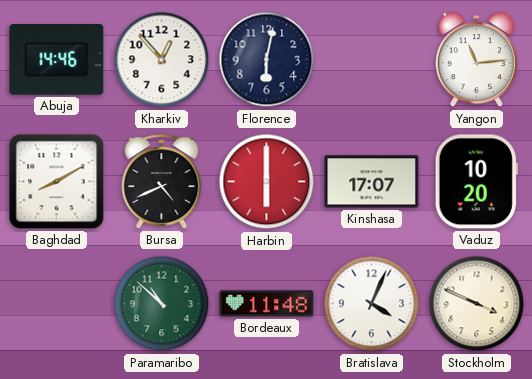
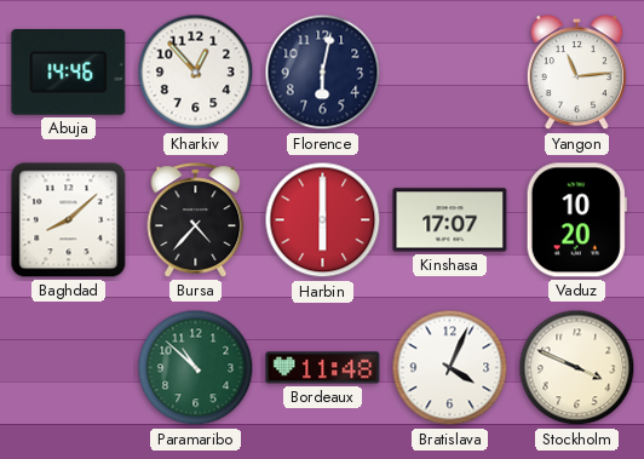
Baghdad: 8:10 -> 8:08 (69, 220)
Bursa: 4:41 -> 4:37 (196, 220)
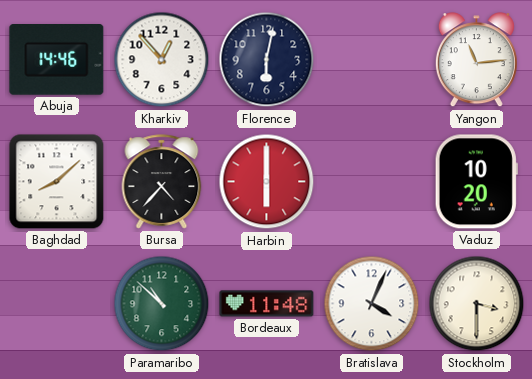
Kinshasa: 17:07 -> none (450, 220)
Stockholm: 3:49 -> 3:30 (477, 304)
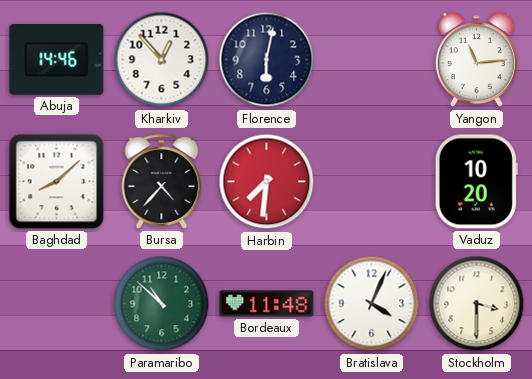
Harbin: 6:00 -> 7:31 (267, 182)
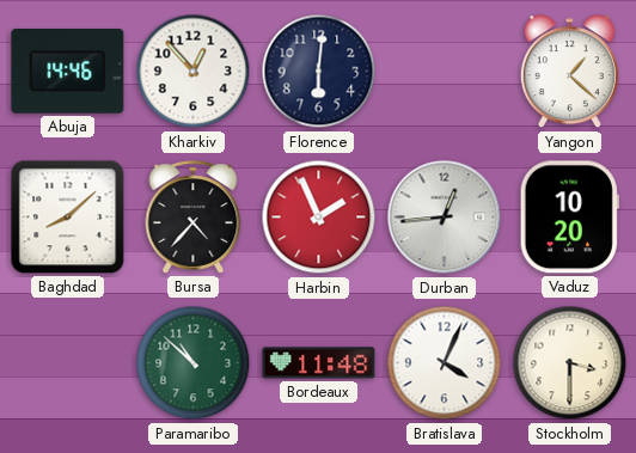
Florence: 6:02 -> 6:01 (319, 72)
Yangon: 11:14 -> 1:22 (569, 72)
Harbin: 7:31 -> 1:56 (319, 218)
Durban: none -> 12:44 (445, 218)
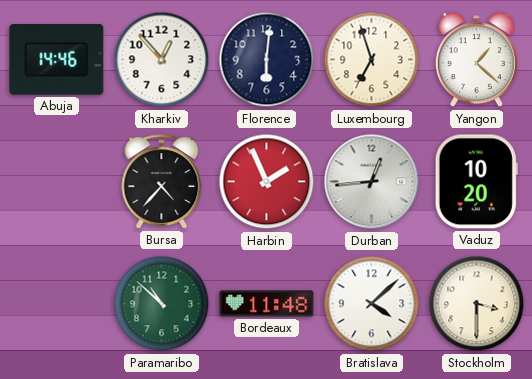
Luxembourg: none -> 6:57 (372, 60)
Baghdad: 8:08 -> none (68, 218)
Bratislava: 4:04 -> 4:08 (372, 304)
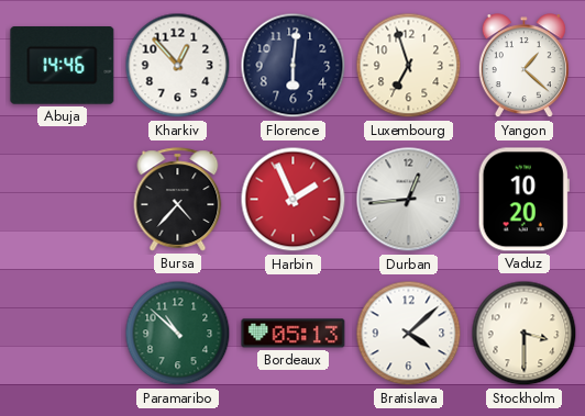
Bordeaux: 11:48 -> 05:13 (294, 334)
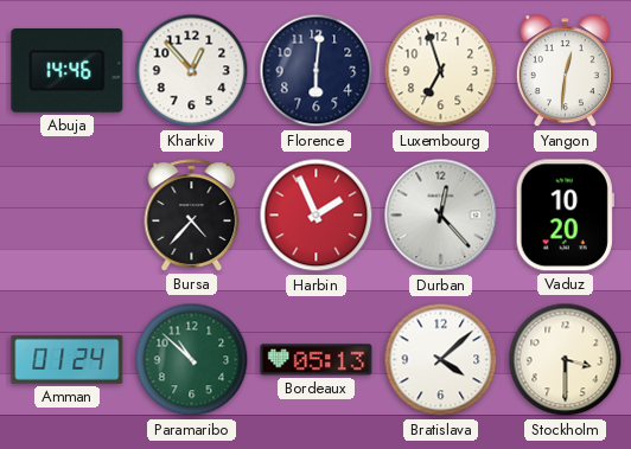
Yangon: 1:22 -> 12:31 (565, 71)
Durban: 12:44 -> 12:23 (441, 216)
Amman: none -> 01:24 (68, 359)
